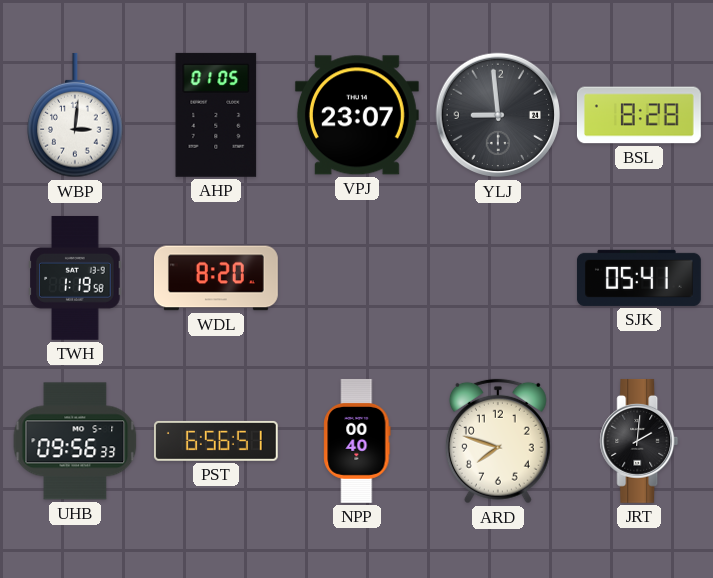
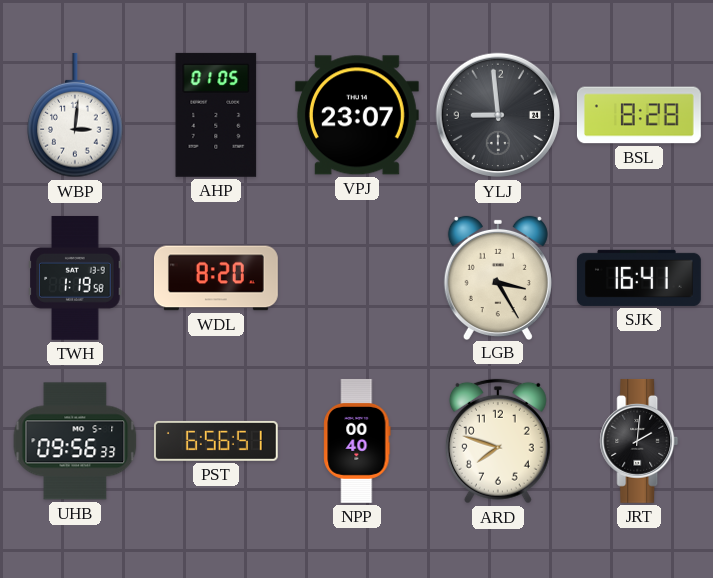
LGB: none -> 3:25 (498, 277)
SJK: 05:41 -> 16:41 (639, 278)
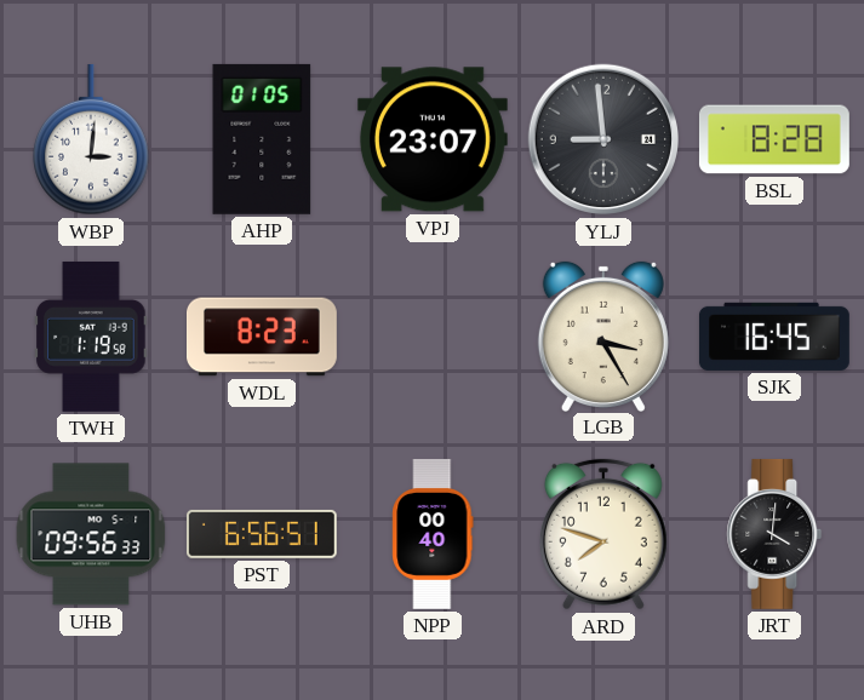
WDL: 8:20 -> 8:23 (263, 337)
SJK: 16:41 -> 16:45 (774, 337)
JRT: 2:01 -> 4:01 (774, 534)
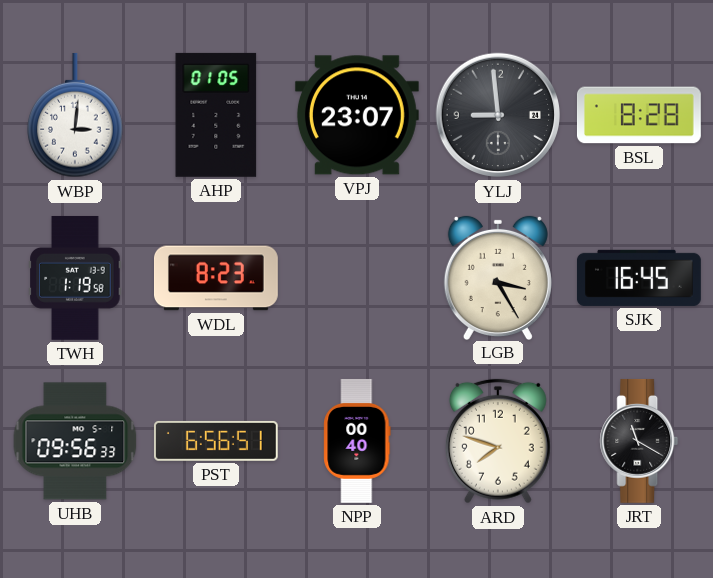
JRT: 4:01 -> 11:20 (639, 441)
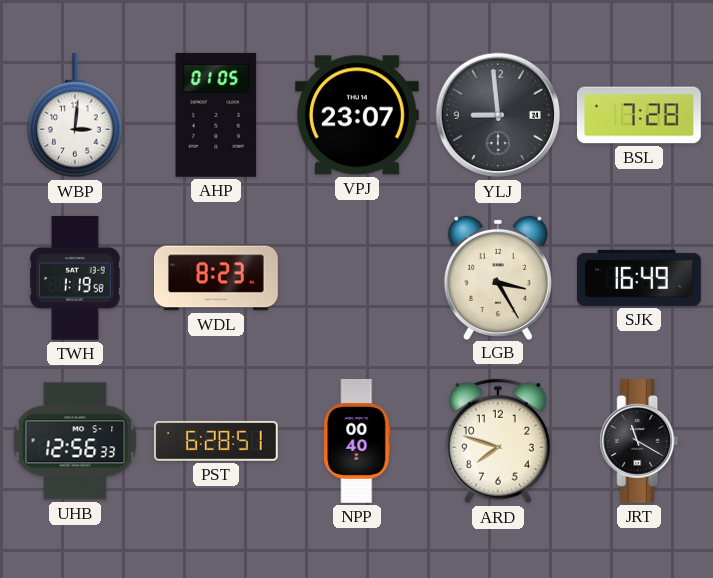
BSL: 8:28 -> 7:28 (639, 115)
SJK: 16:45 -> 16:49 (639, 278)
UHB: 09:56 -> 12:56 (75, 441)
PST: 6:56 -> 6:28 (216, 441)
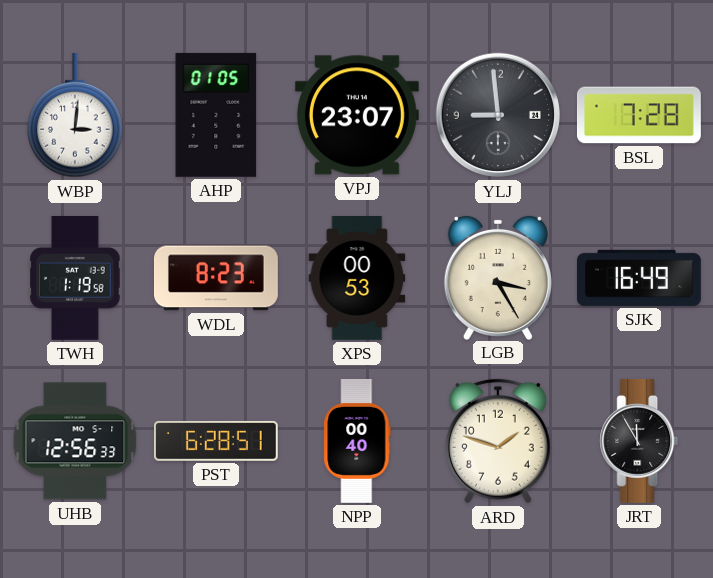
XPS: none -> 00:53 (357, 278)
ARD: 7:48 -> 1:48 (498, 441)
JRT: 11:20 -> 11:55 (639, 441)
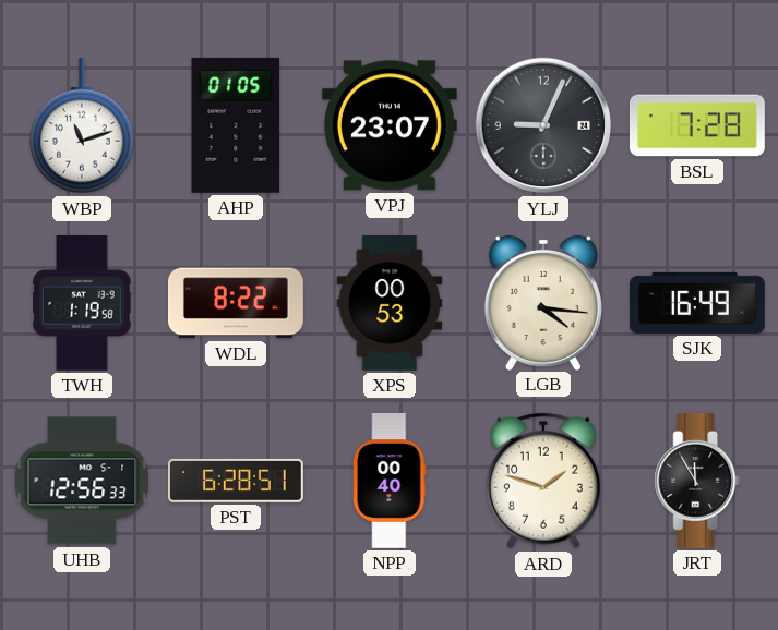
WBP: 3:01 -> 11:12 (82, 125)
YLJ: 8:59 -> 9:04 (543, 125)
WDL: 8:23 -> 8:22 (237, 303)
LGB: 3:25 -> 4:16 (543, 302)
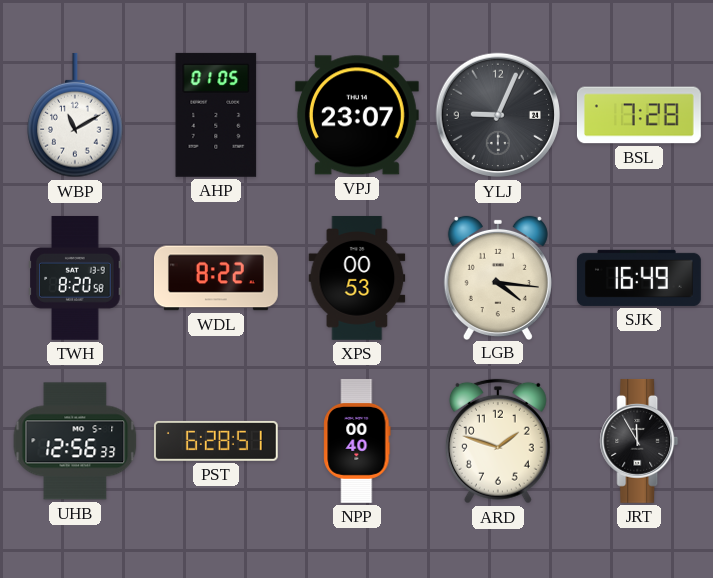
WBP: 11:12 -> 11:10 (75, 115)
TWH: 1:19 -> 8:20 (75, 278)
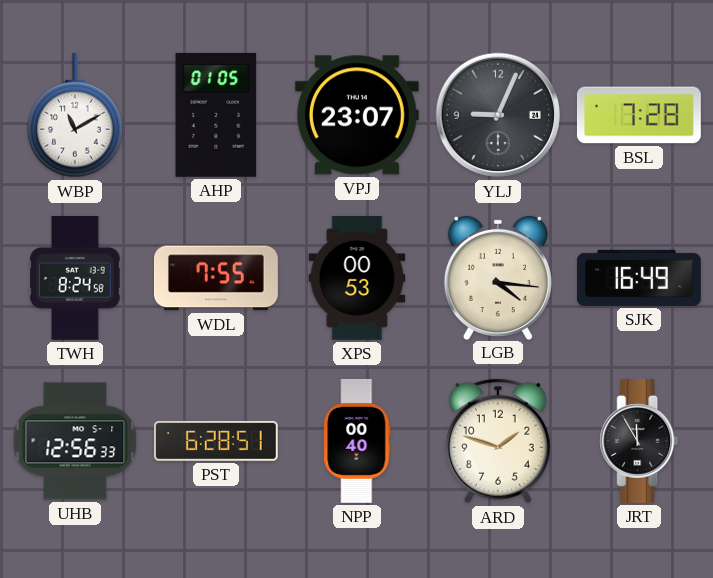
TWH: 8:20 -> 8:24 (75, 278)
WDL: 8:22 -> 7:55 (217, 278)
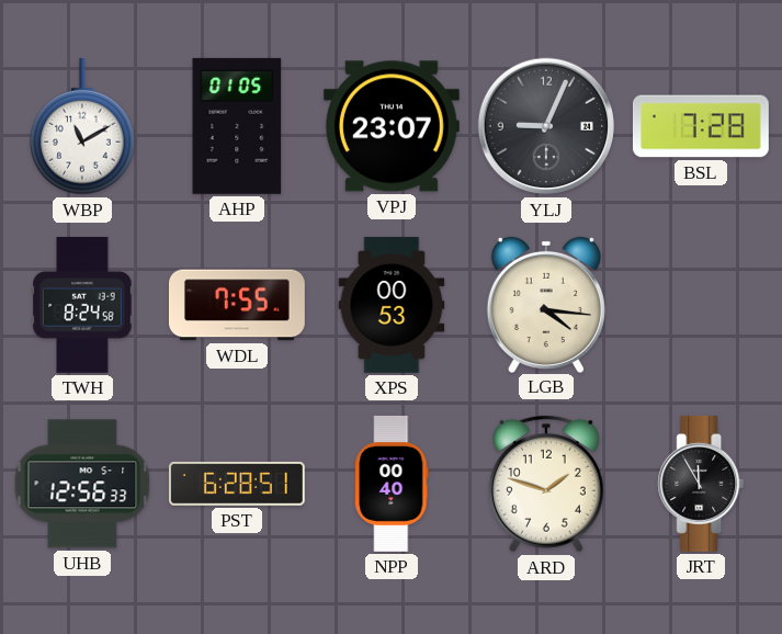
SJK: 16:49 -> none (639, 278)
